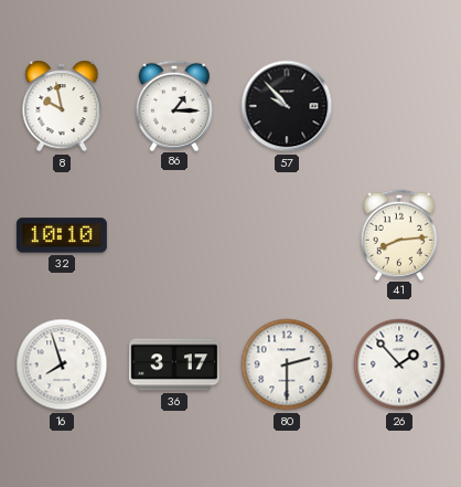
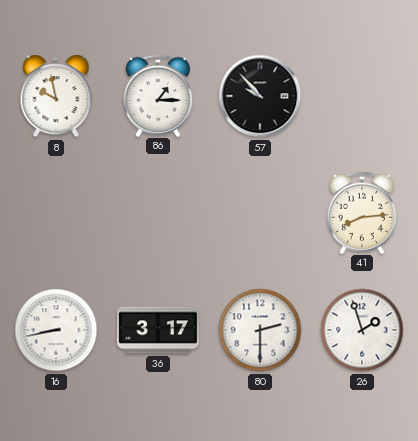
32: 10:10 -> none (62, 235)
16: 7:57 -> 8:43 (56, 330)
26: 1:53 -> 1:57 (362, 330)
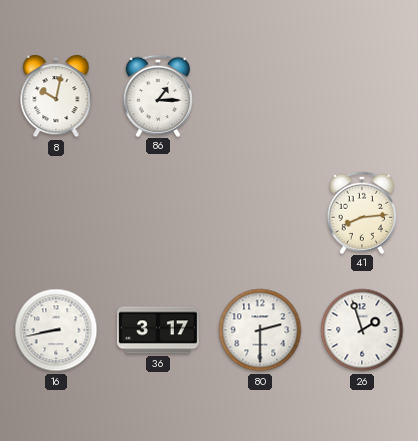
8: 9:58 -> 10:02 (56, 96)
57: 9:53 -> none (260, 96)
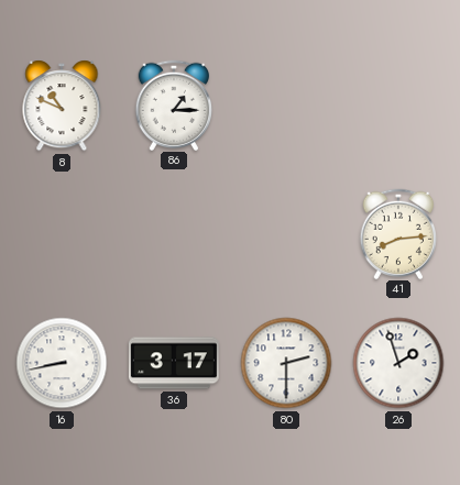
8: 10:02 -> 10:49 (62, 106)
